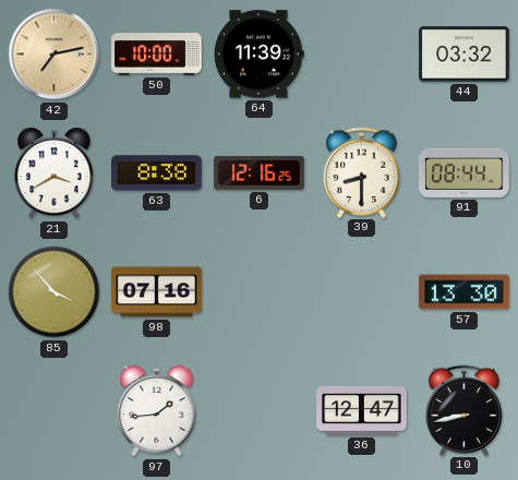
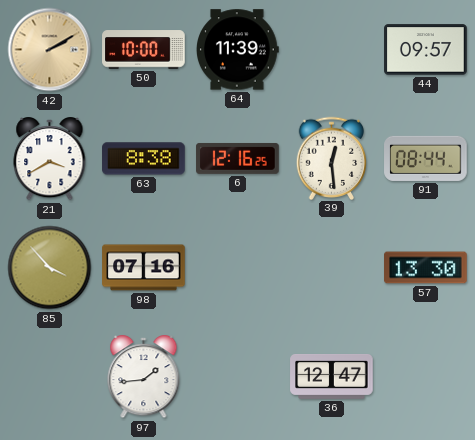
42: 7:13 -> 2:10 (50, 50)
44: 03:32 -> 09:57 (426, 50)
39: 8:30 -> 12:29 (332, 158)
10: 8:43 -> none (465, 410)
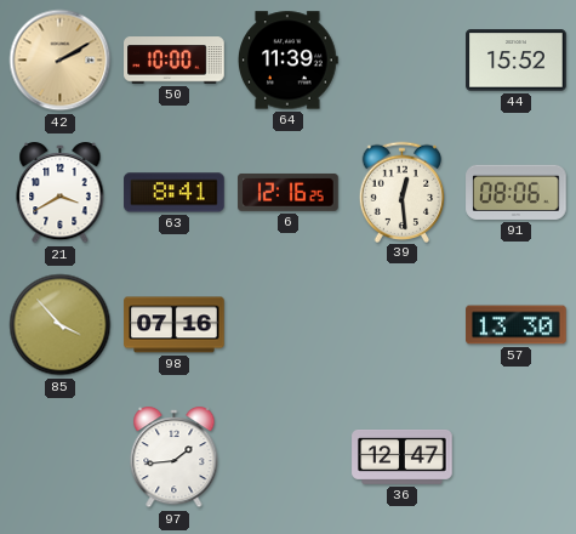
44: 09:57 -> 15:52 (517, 61)
63: 8:38 -> 8:41 (175, 193)
91: 08:44 -> 08:06 (517, 192)
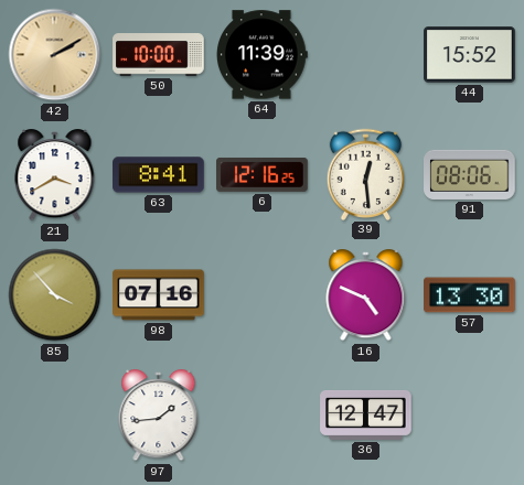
16: none -> 4:49 (366, 297)
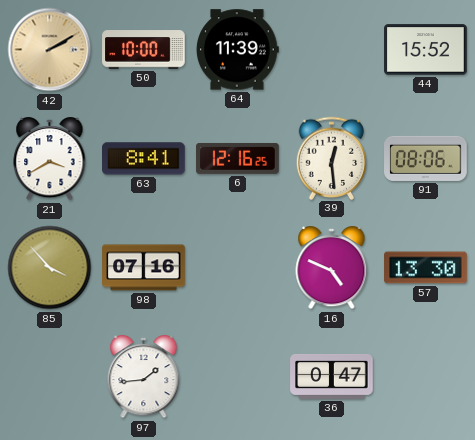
36: 12:47 -> 0:47 (332, 377)
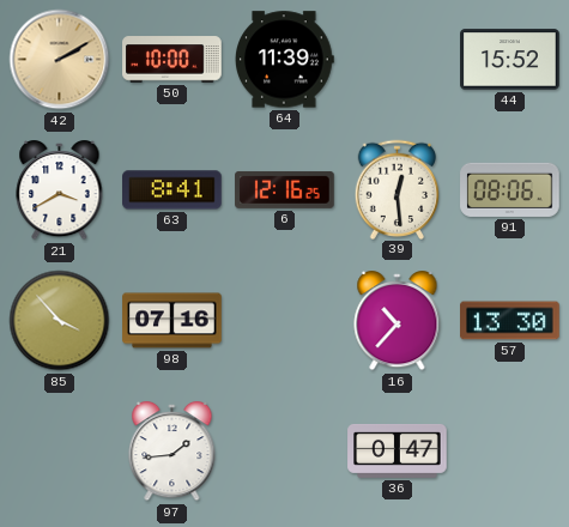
16: 4:49 -> 10:37 (398, 322)
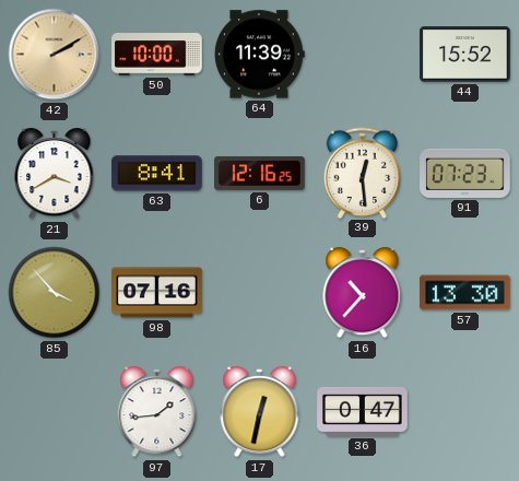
91: 08:06 -> 07:23 (465, 173)
17: none -> 12:32 (260, 413)
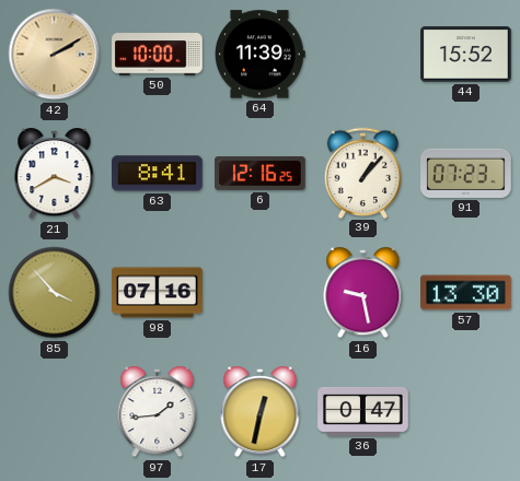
39: 12:29 -> 1:07 (363, 173)
16: 10:37 -> 9:28 (363, 294)
